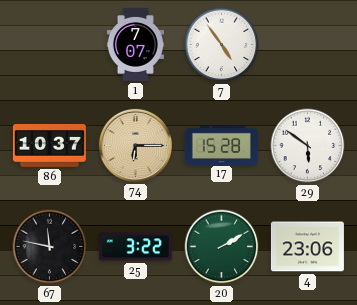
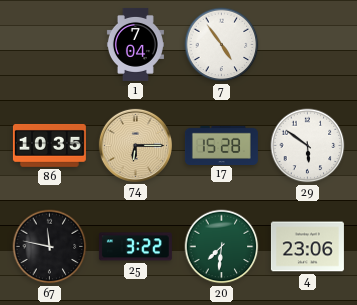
1: 7:07 -> 7:04 (135, 44)
86: 10:37 -> 10:35 (49, 145)
20: 2:10 -> 7:31 (222, 247)
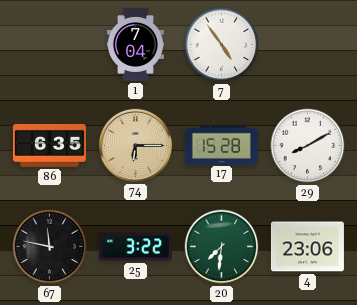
86: 10:35 -> 6:35 (49, 145)
29: 5:51 -> 8:10 (308, 146)
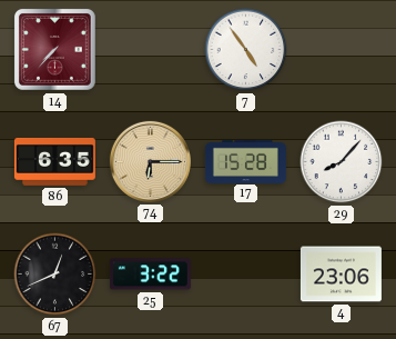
14: none -> 7:37 (54, 49)
1: 7:04 -> none (135, 44)
29: 8:10 -> 8:07 (342, 162)
67: 11:47 -> 12:41 (55, 275)
20: 7:31 -> none (222, 247)
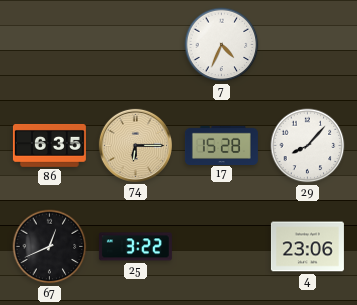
14: 7:37 -> none (54, 49)
7: 4:54 -> 4:34 (222, 45)
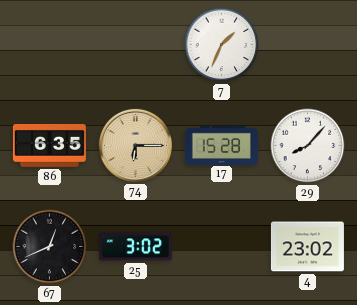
7: 4:34 -> 1:34 (222, 45)
25: 3:22 -> 3:02 (135, 247)
4: 23:06 -> 23:02 (307, 247)
